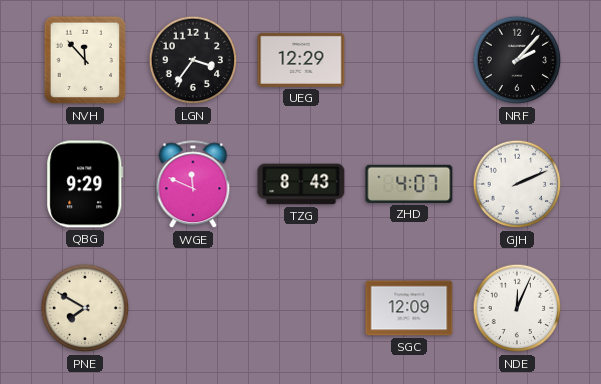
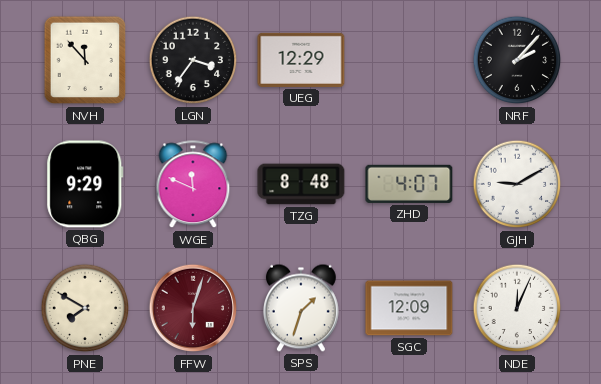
TZG: 8:43 -> 8:48 (301, 184)
GJH: 2:11 -> 9:10 (517, 184)
FFW: none -> 6:03 (193, 308)
SPS: none -> 1:33 (301, 308)
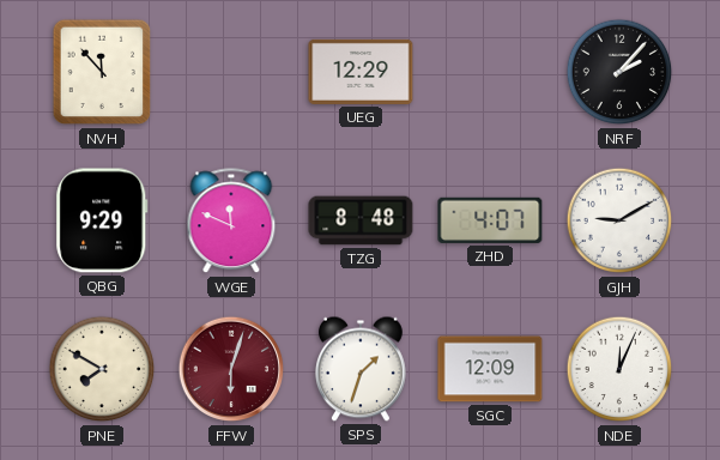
LGN: 3:36 -> none (193, 60)
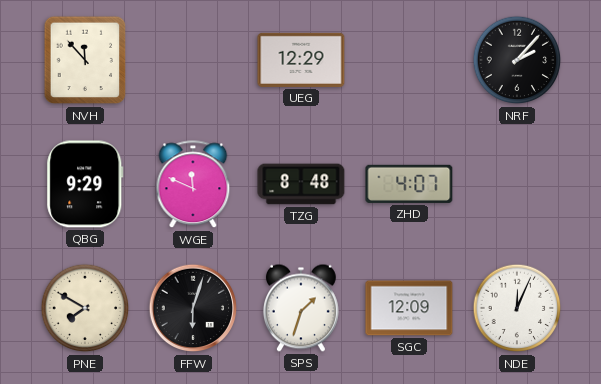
GJH: 9:10 -> none (619, 220)
FFW dial: burgundy -> black (193, 308)
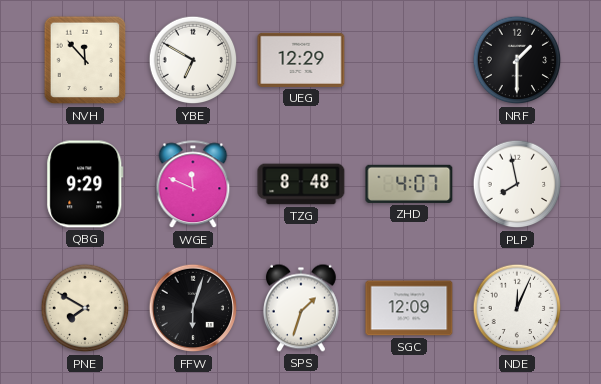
YBE: none -> 6:50 (193, 60)
NRF: 2:07 -> 1:30 (517, 60)
PLP: none -> 7:58 (517, 184)
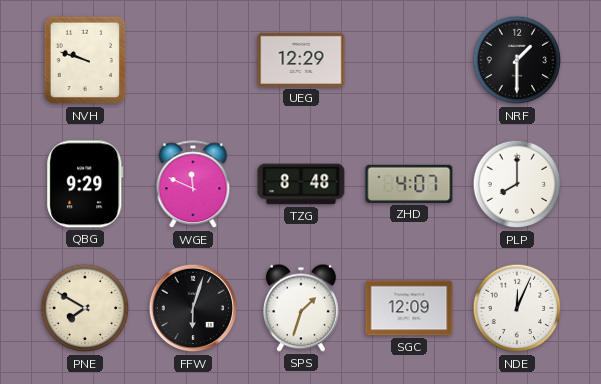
NVH: 11:53 -> 9:48 (85, 60)
YBE: 6:50 -> none (193, 60)
PLP: 7:58 -> 8:00 (517, 184)
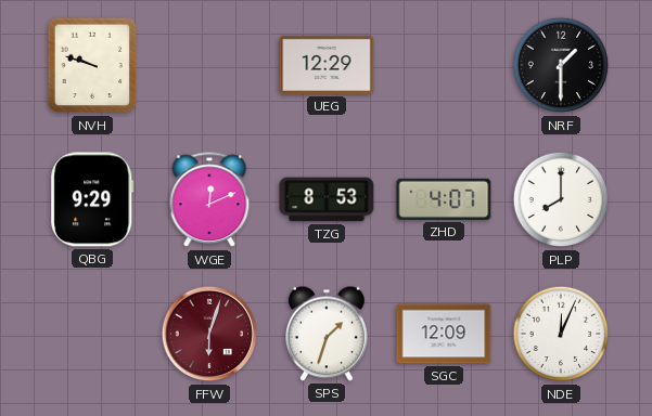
WGE: 11:49 -> 12:11 (209, 200)
TZG: 8:48 -> 8:53 (327, 199)
PNE: 7:50 -> none (85, 308)
FFW dial: black -> burgundy (209, 334)
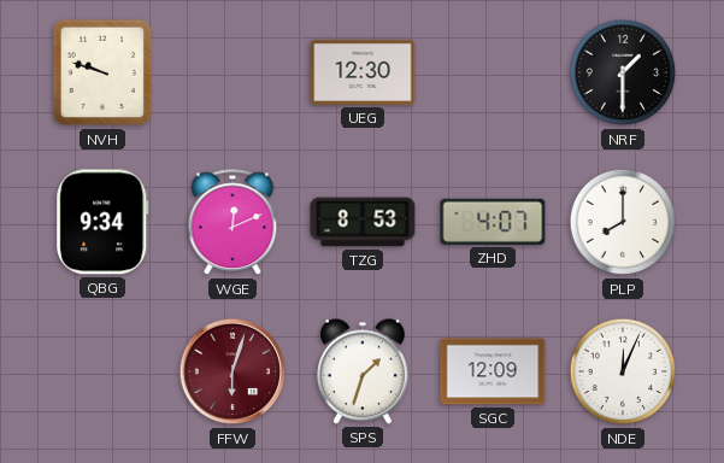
UEG: 12:29 -> 12:30 (363, 72)
QBG: 9:29 -> 9:34 (102, 222)
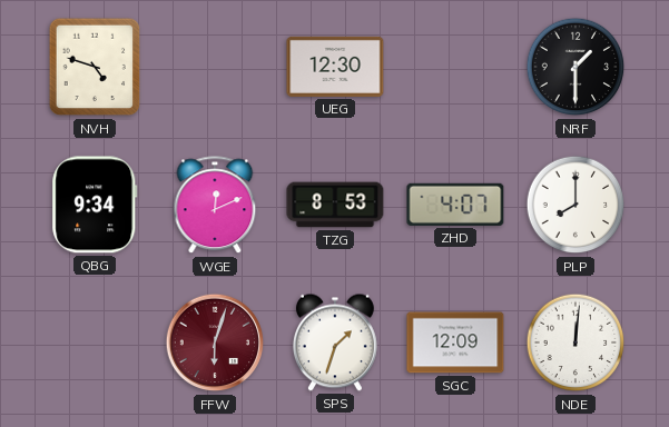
NVH: 9:48 -> 4:48 (95, 67)
NDE: 12:04 -> 12:01 (575, 342)
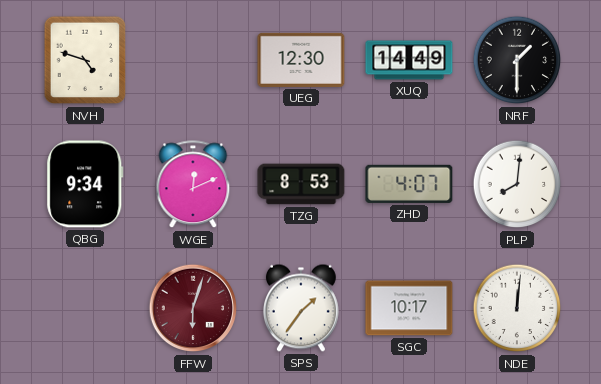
XUQ: none -> 14:49 (409, 60)
PLP: 8:00 -> 8:01 (517, 184)
SPS: 1:33 -> 1:36 (301, 308)
SGC: 12:09 -> 10:17 (409, 308)
